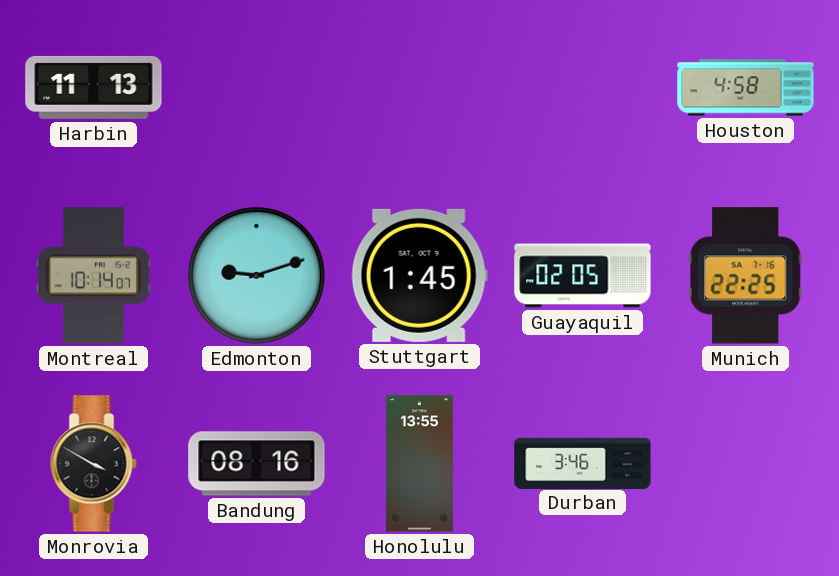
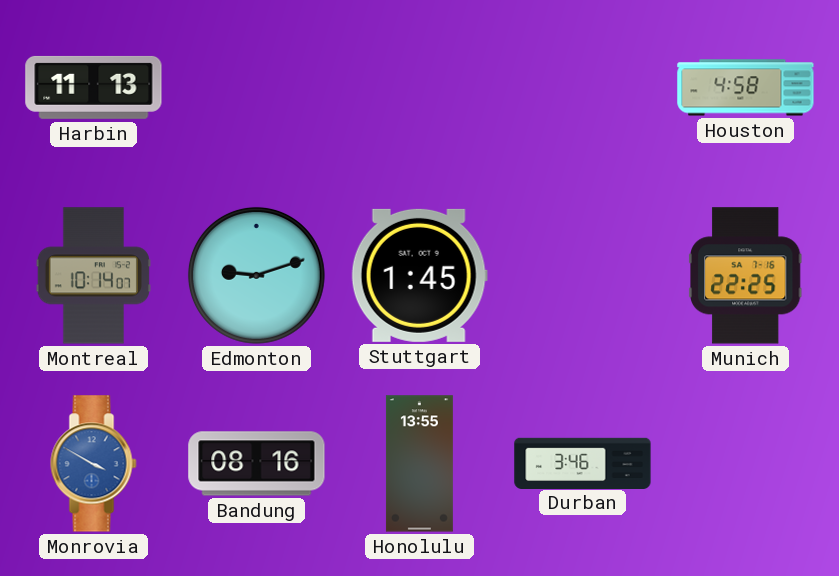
Guayaquil: 02:05 -> none (583, 276)
Monrovia dial: black -> blue (94, 464)
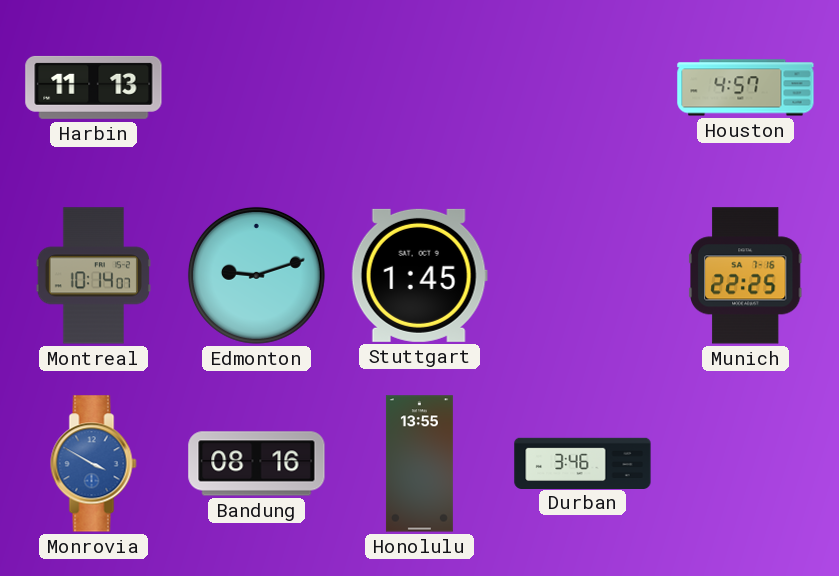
Houston: 4:58 -> 4:57 (746, 88)
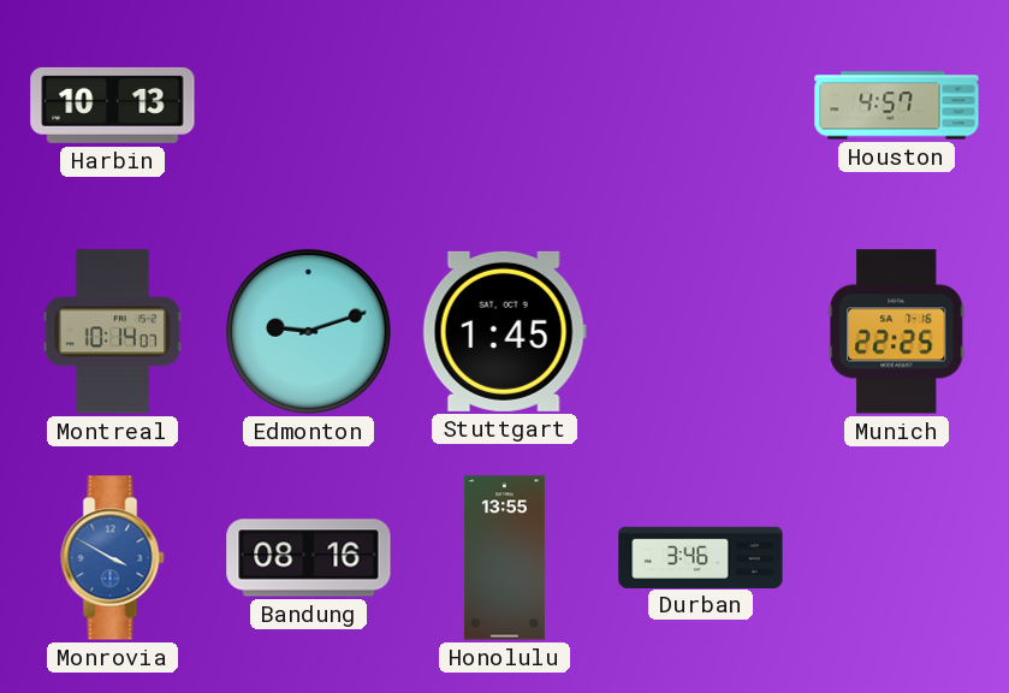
Harbin: 11:13 -> 10:13 (113, 105)
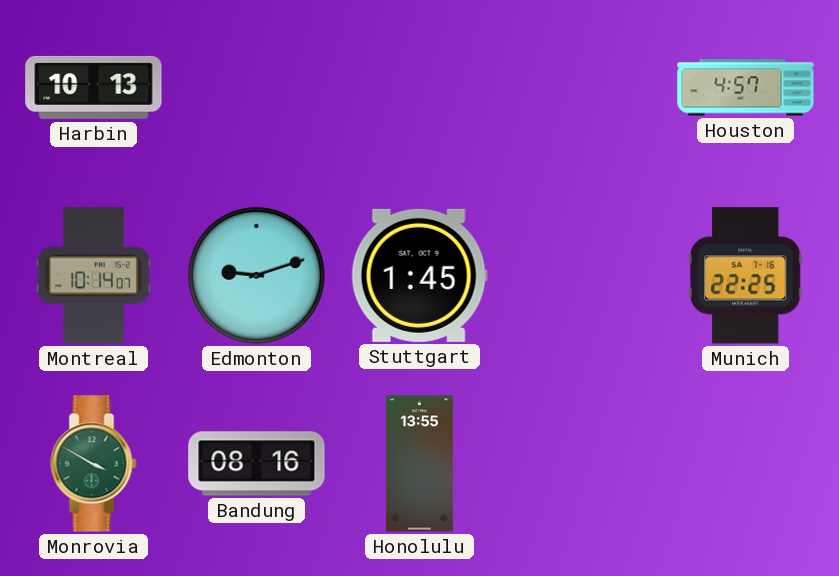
Monrovia dial: blue -> green (94, 464)
Durban: 3:46 -> none (701, 557)
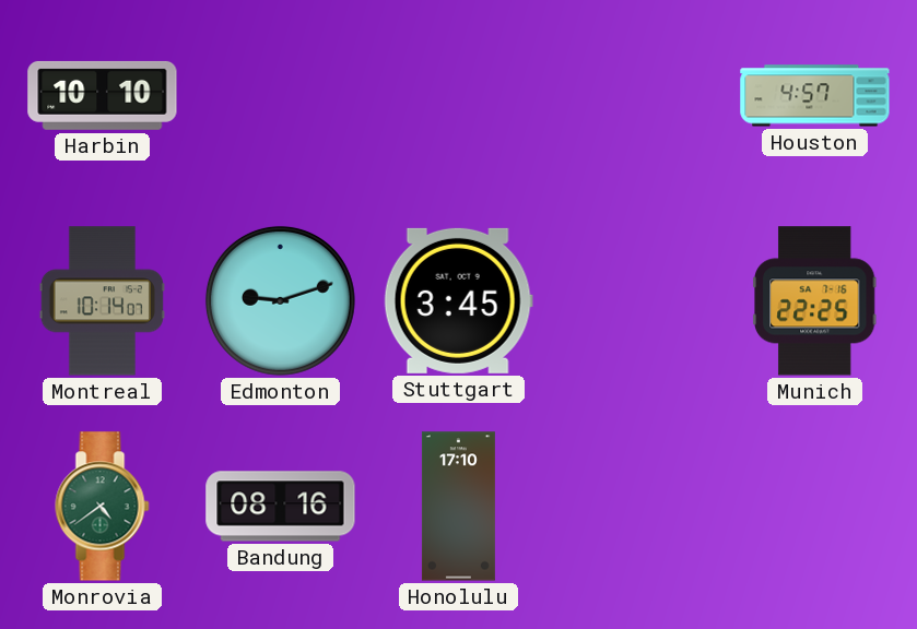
Harbin: 10:13 -> 10:10 (103, 95)
Stuttgart: 1:45 -> 3:45 (458, 300)
Monrovia: 3:50 -> 4:39 (103, 507)
Honolulu: 13:55 -> 17:10 (458, 507)
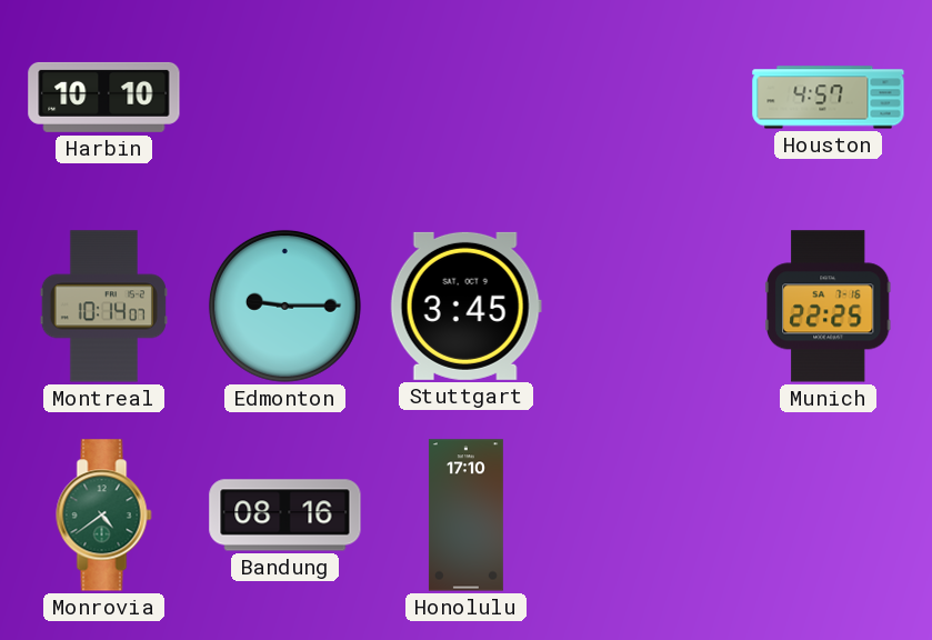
Edmonton: 9:12 -> 9:15 (284, 306)
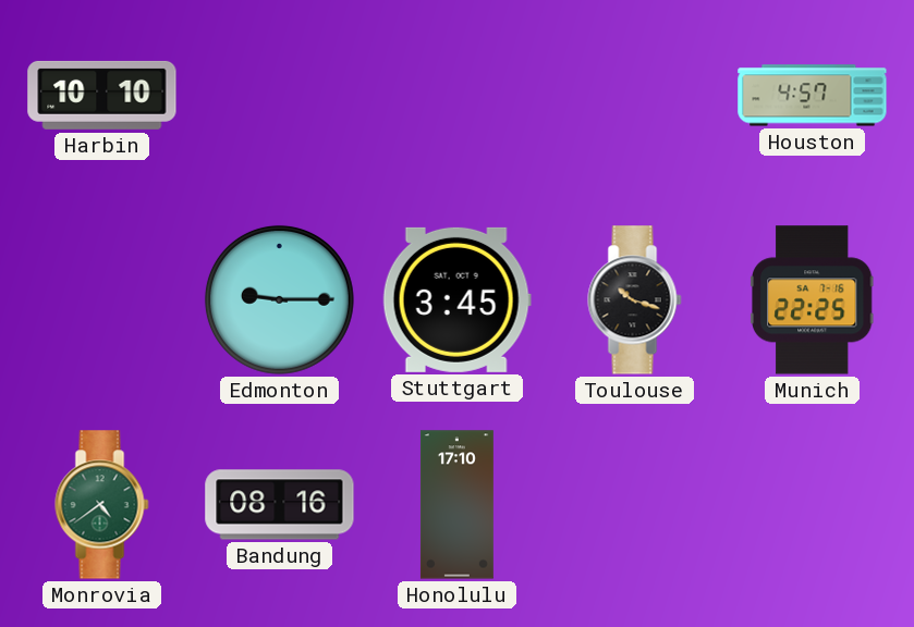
Montreal: 10:14 -> none (103, 307)
Toulouse: none -> 10:18 (635, 300)
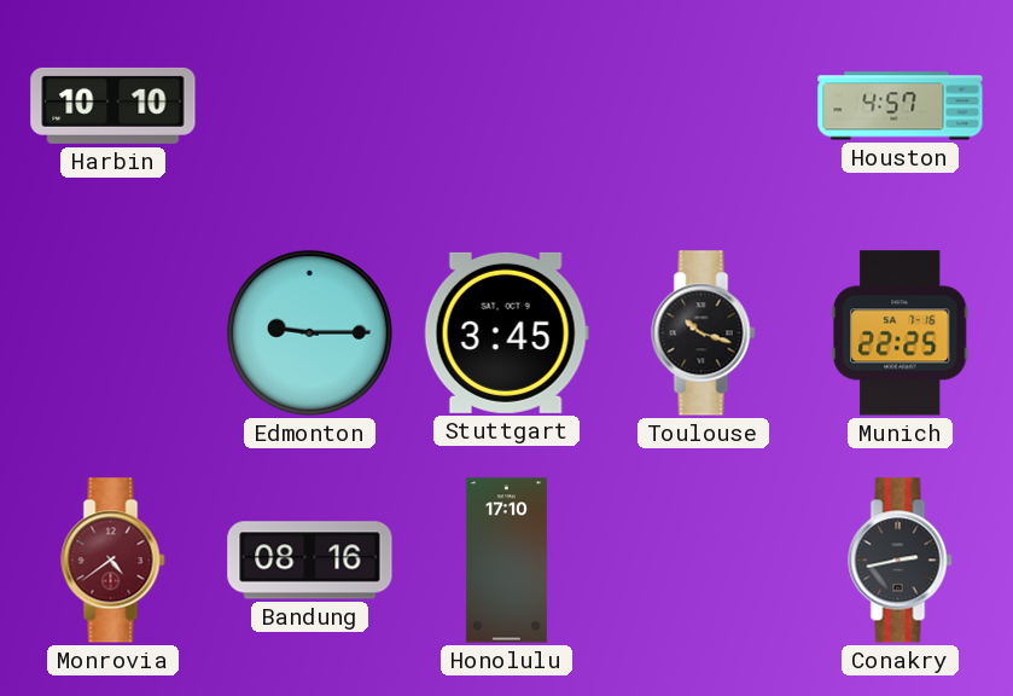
Monrovia dial: green -> burgundy (113, 561)
Conakry: none -> 2:43 (901, 561)
